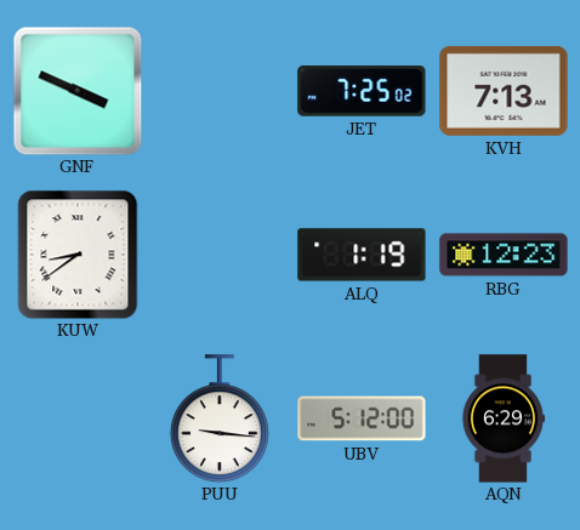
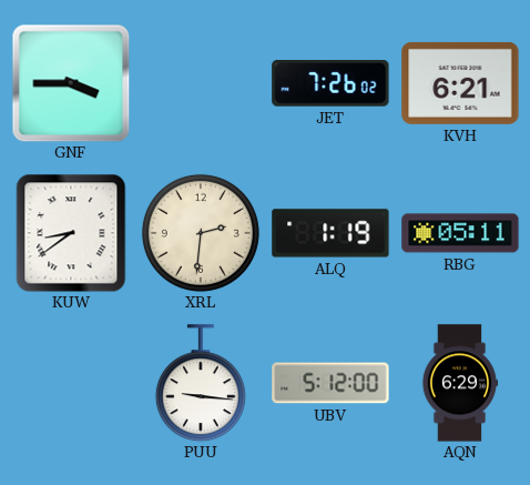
GNF: 3:49 -> 3:45 (71, 83)
JET: 7:25 -> 7:26 (330, 84)
KVH: 7:13 -> 6:21 (460, 83)
XRL: none -> 2:31 (201, 233)
RBG: 12:23 -> 05:11 (460, 233)
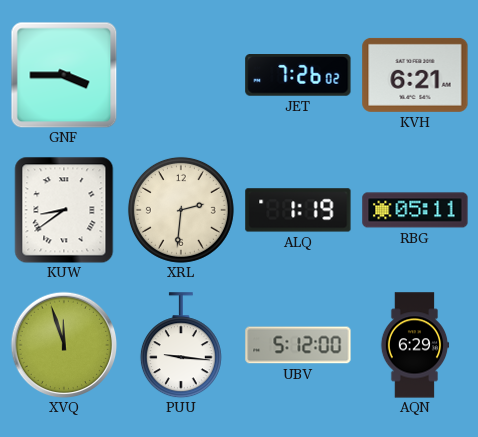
XVQ: none -> 11:57 (64, 345)
